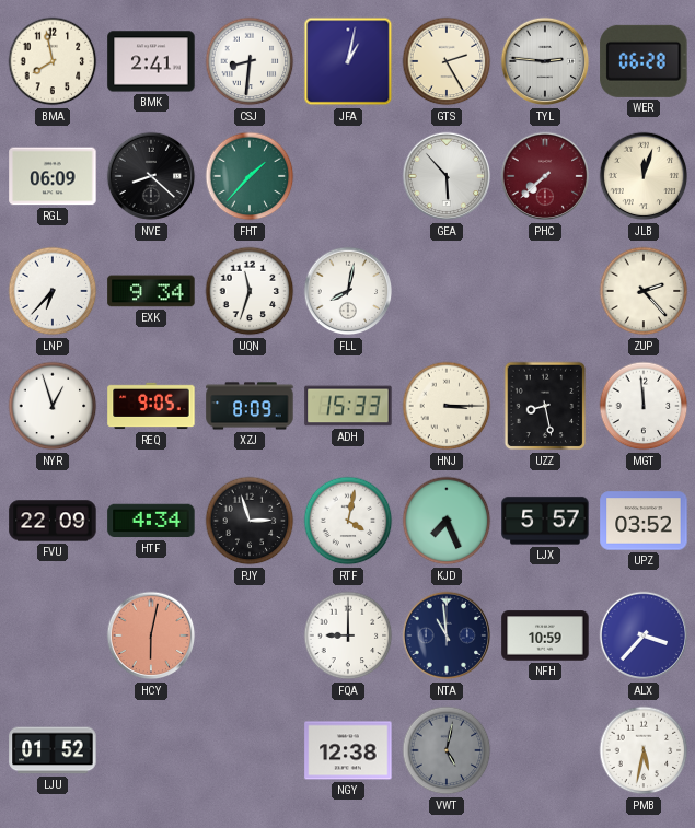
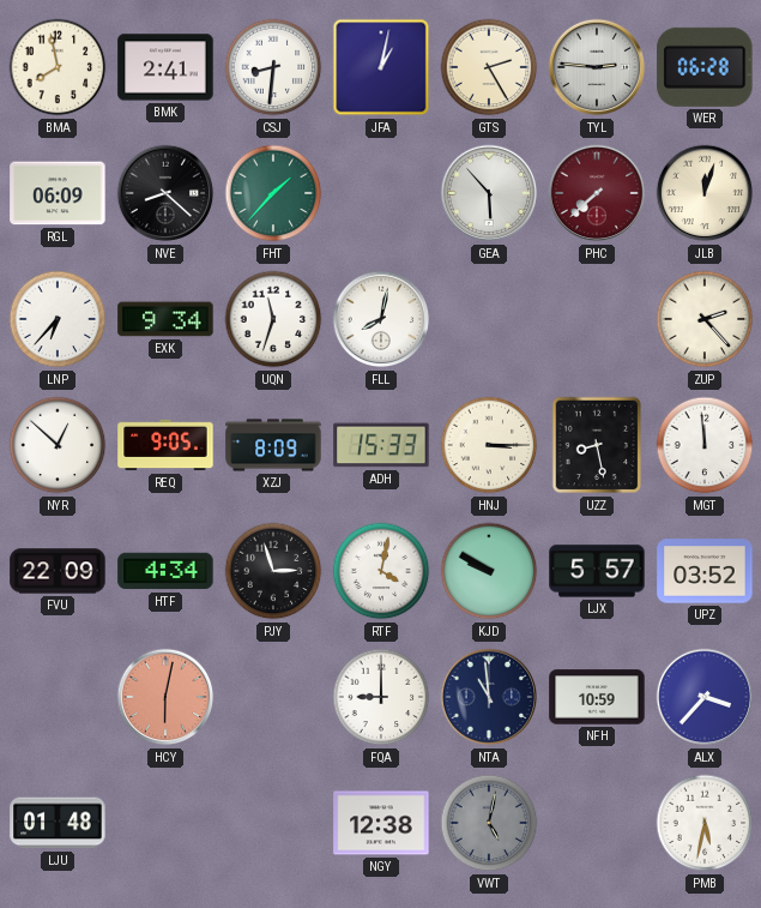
NYR: 12:57 -> 12:52 (58, 445)
KJD: 7:26 -> 9:50 (489, 571)
LJU: 01:52 -> 01:48 (58, 823)
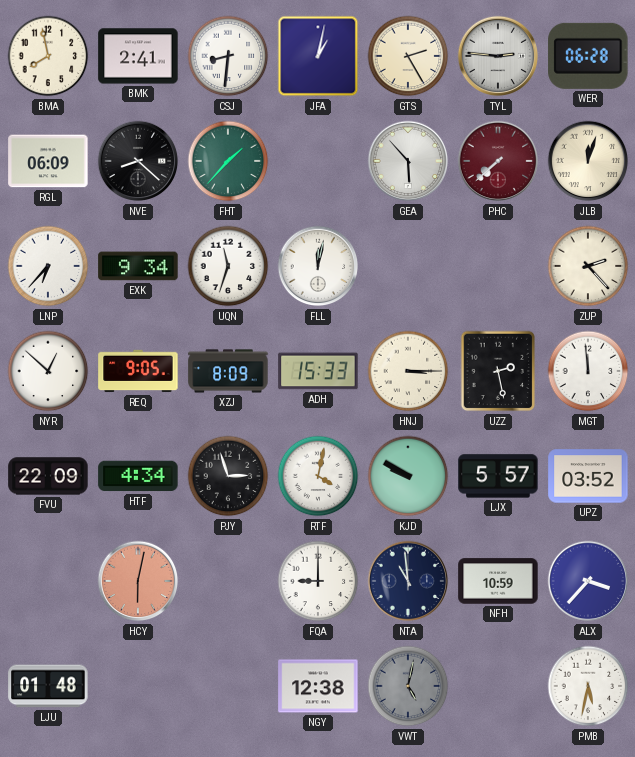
FLL: 8:02 -> 12:02 (318, 266)
UZZ: 8:28 -> 2:28 (498, 371)
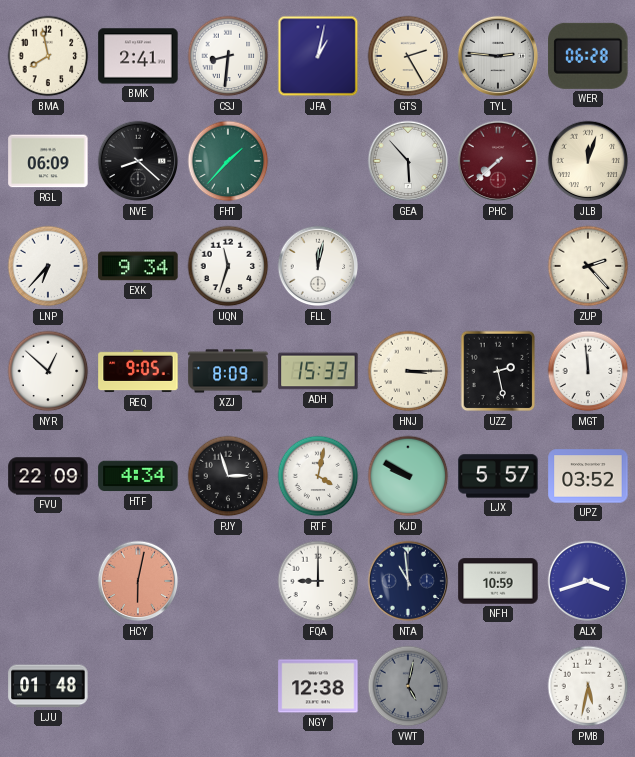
ALX: 3:37 -> 3:42 (588, 581)
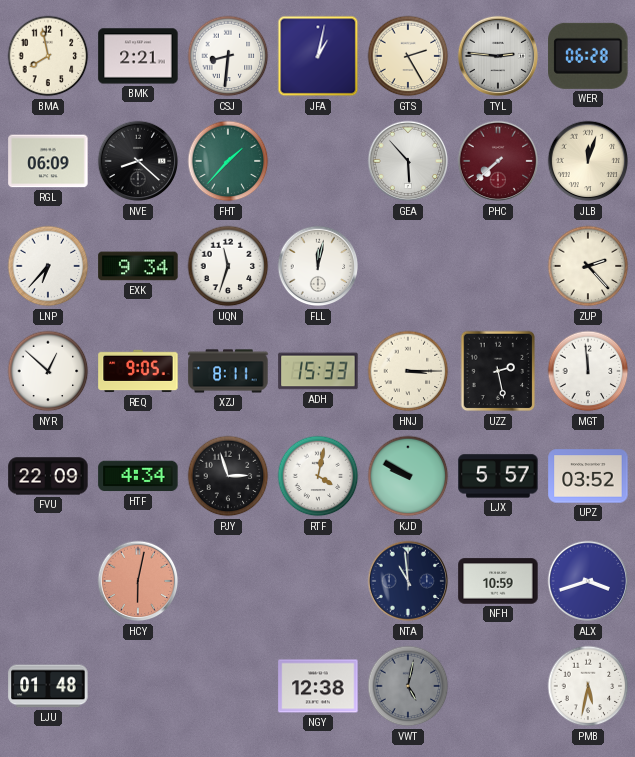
BMK: 2:41 -> 2:21 (138, 56)
XZJ: 8:09 -> 8:11 (228, 371)
FQA: 9:00 -> none (318, 581)
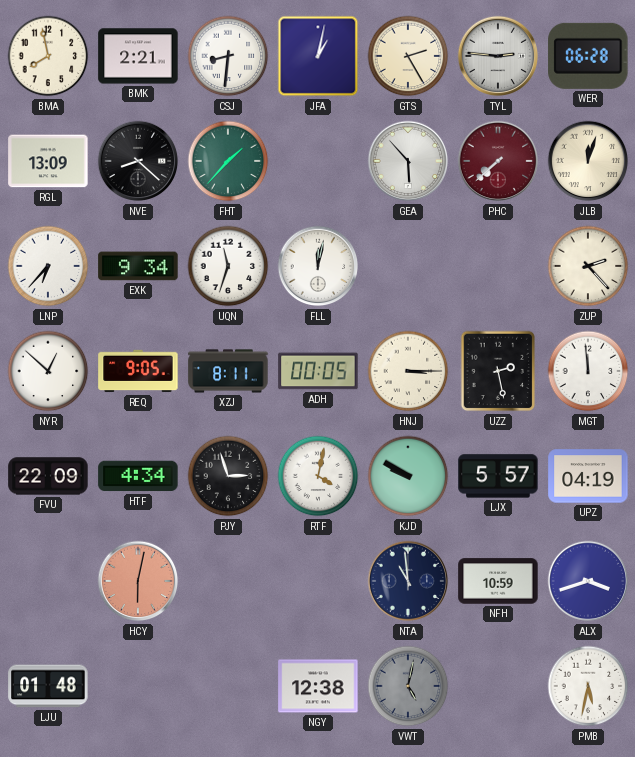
RGL: 06:09 -> 13:09 (48, 161)
ADH: 15:33 -> 00:05 (318, 371)
UPZ: 03:52 -> 04:19 (588, 476)
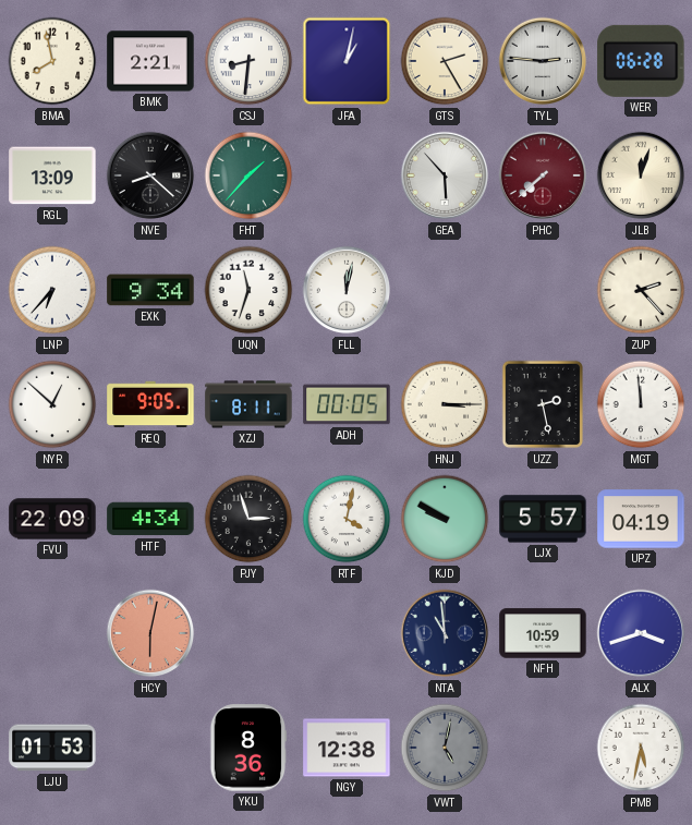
LJU: 01:48 -> 01:53 (52, 748)
YKU: none -> 8:36 (248, 748)
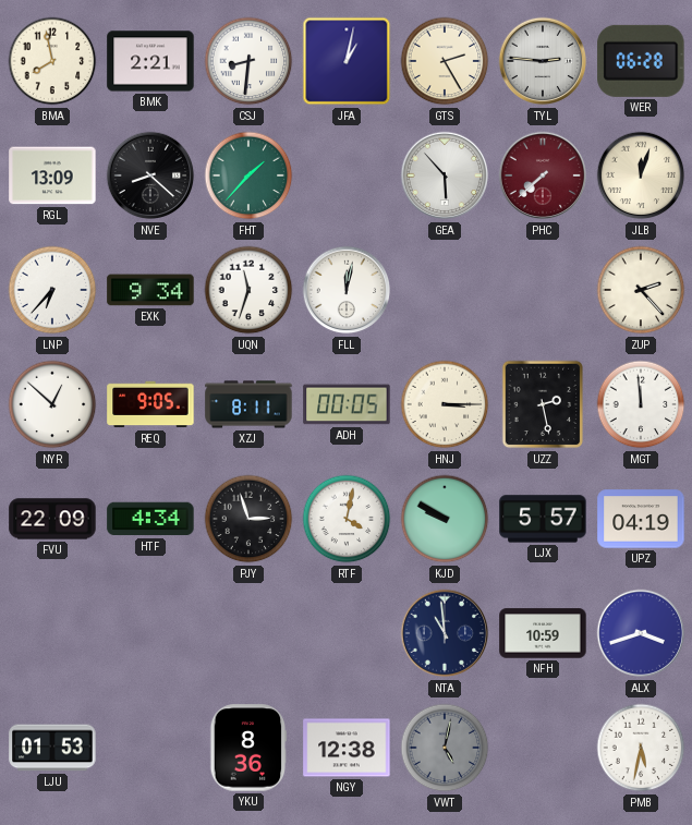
HCY: 6:02 -> none (150, 633)
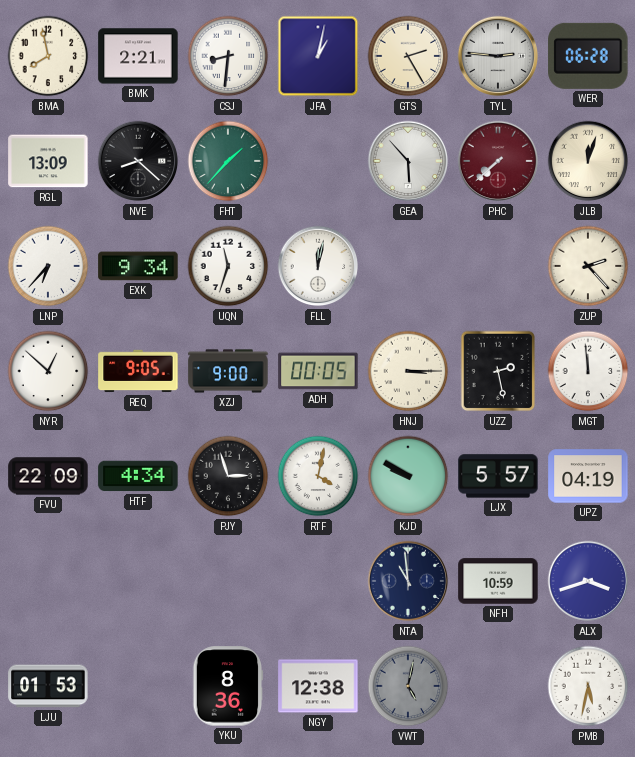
XZJ: 8:11 -> 9:00 (228, 371)
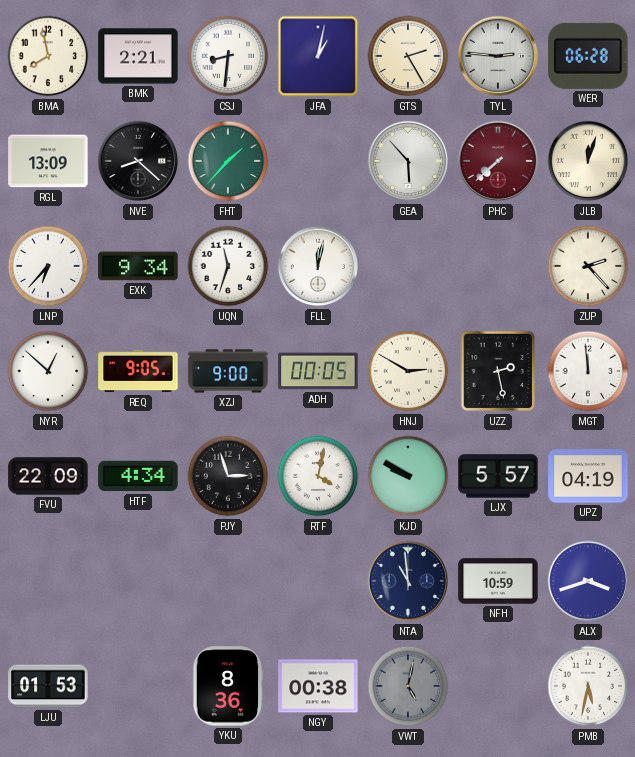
HNJ: 3:15 -> 2:50 (408, 371)
NGY: 12:38 -> 00:38 (318, 686)
